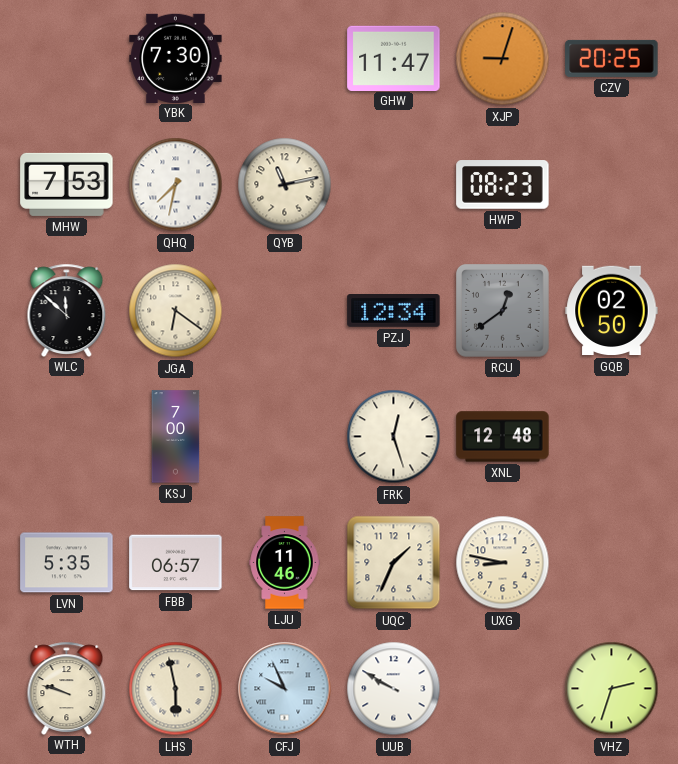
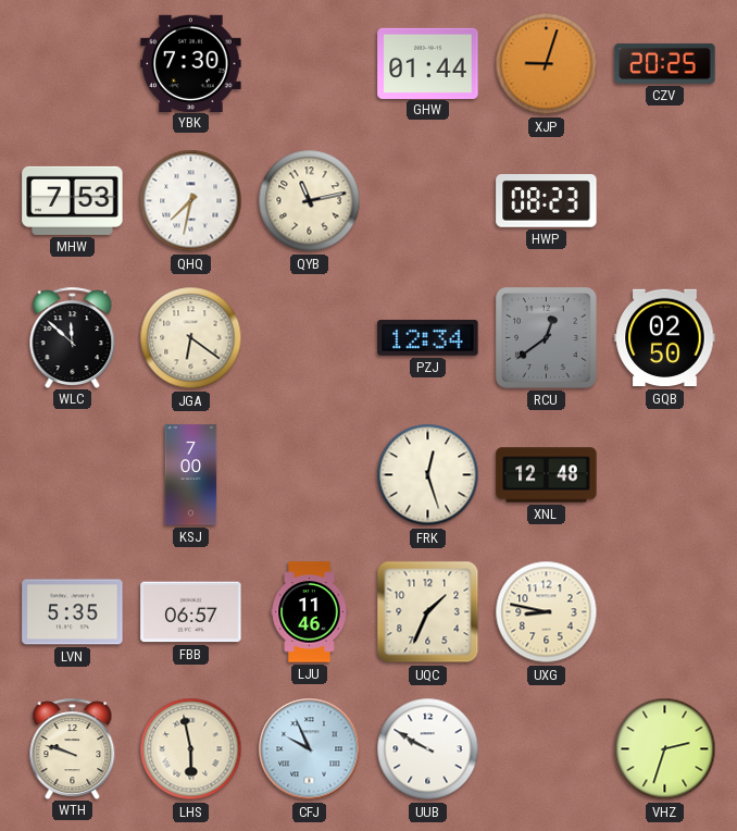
GHW: 11:47 -> 01:44 (428, 63)
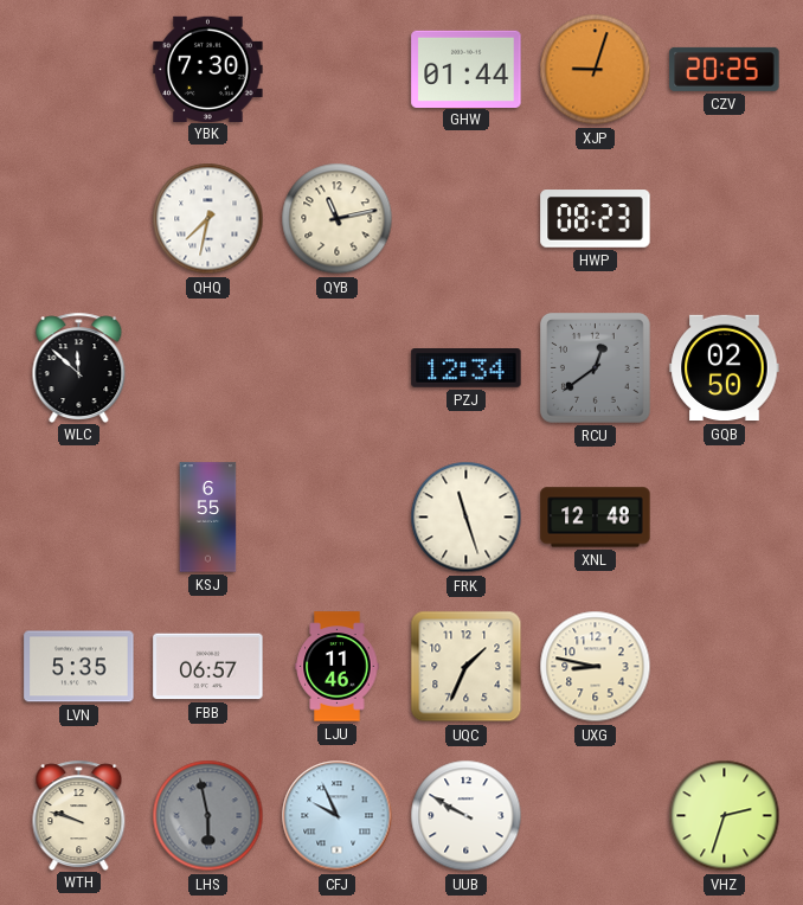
MHW: 7:53 -> none (73, 200)
JGA: 6:21 -> none (191, 338)
KSJ: 7:00 -> 6:55 (208, 518)
FRK: 12:27 -> 11:27 (467, 518)
LHS dial: cream -> grey (208, 816)
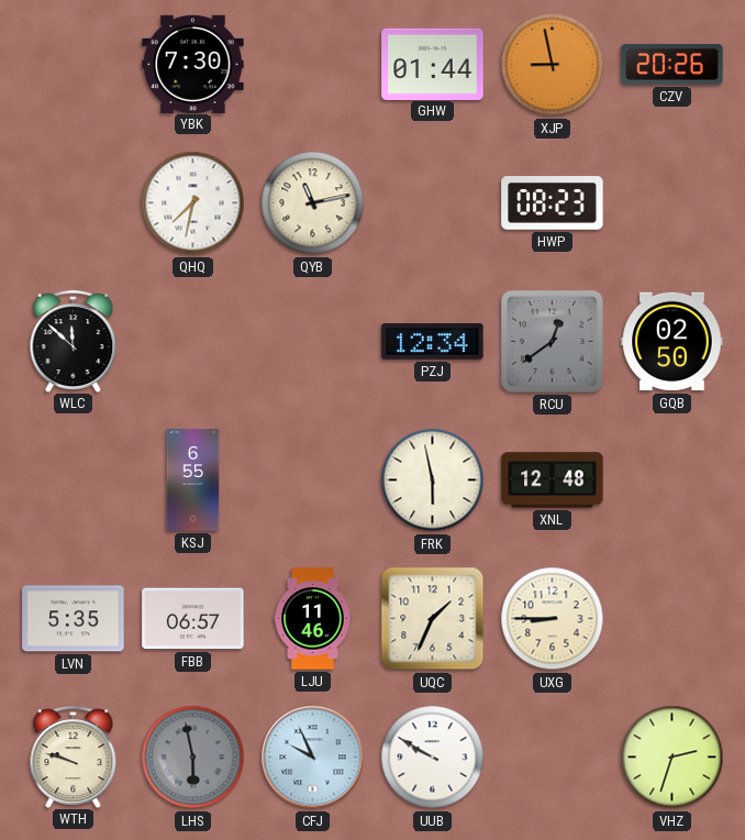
XJP: 9:03 -> 8:58 (553, 65)
CZV: 20:25 -> 20:26 (672, 64)
FRK: 11:27 -> 5:58 (433, 480)
UXG: 8:47 -> 8:45 (553, 619)
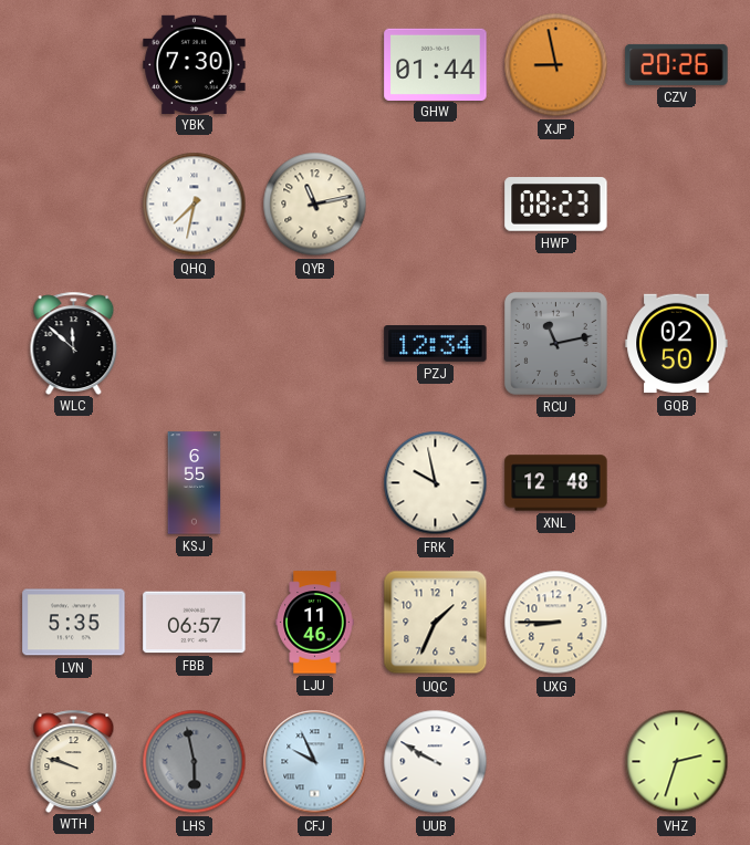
RCU: 12:39 -> 11:13 (556, 344)
FRK: 5:58 -> 9:58 (436, 483)
